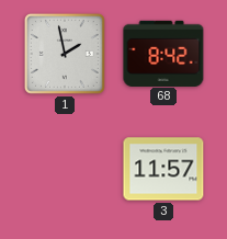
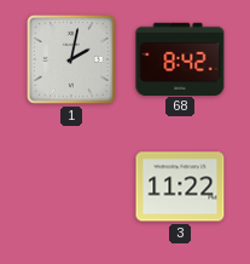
1: 1:58 -> 2:02 (71, 59)
3: 11:57 -> 11:22 (180, 186)
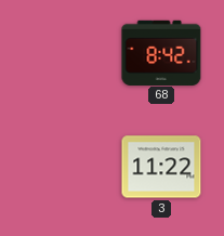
1: 2:02 -> none (71, 59)
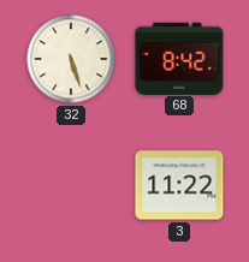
32: none -> 5:27 (71, 59)
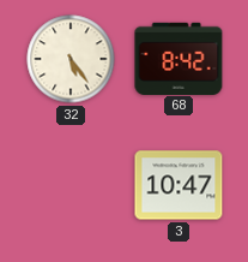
32: 5:27 -> 5:24 (71, 59)
3: 11:22 -> 10:47 (179, 185)
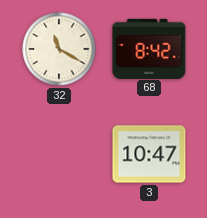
32: 5:24 -> 11:20 (59, 49)
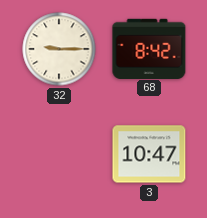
32: 11:20 -> 9:15 (59, 49)
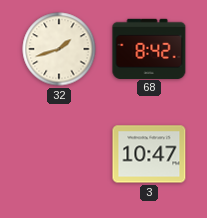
32: 9:15 -> 1:42 (59, 49)
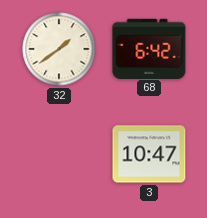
32: 1:42 -> 1:39 (59, 49)
68: 8:42 -> 6:42 (149, 48)
